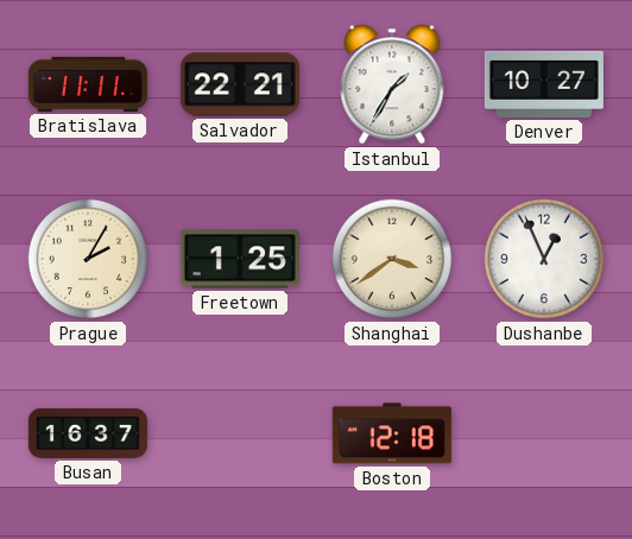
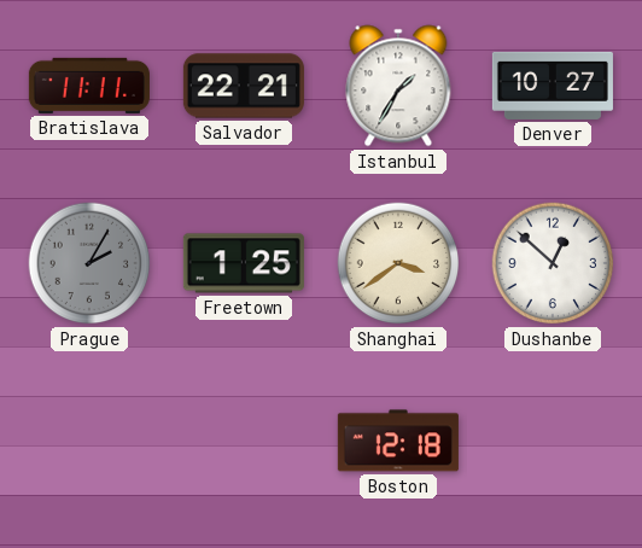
Prague dial: cream -> grey (89, 263)
Dushanbe: 12:56 -> 12:52 (553, 263)
Busan: 16:37 -> none (88, 433)
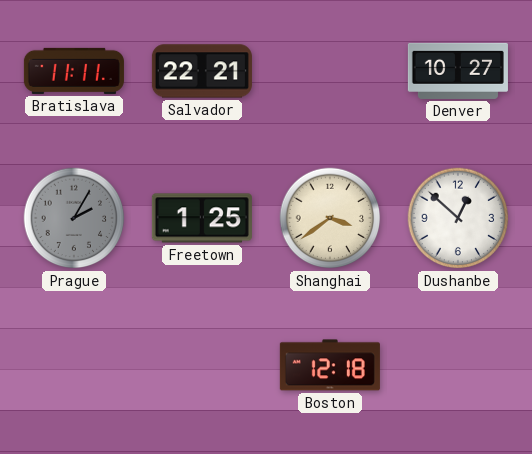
Istanbul: 1:35 -> none (398, 86)
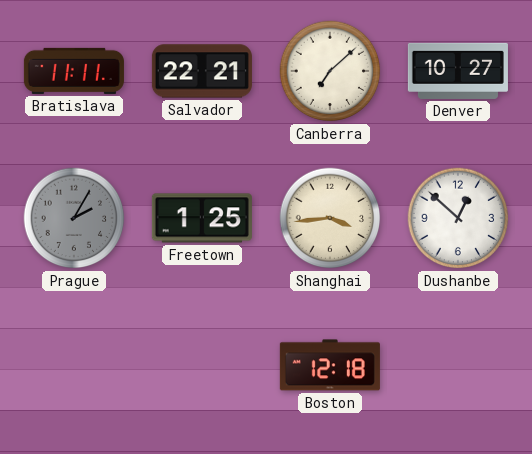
Canberra: none -> 7:08 (330, 71)
Shanghai: 3:39 -> 3:44 (330, 218)
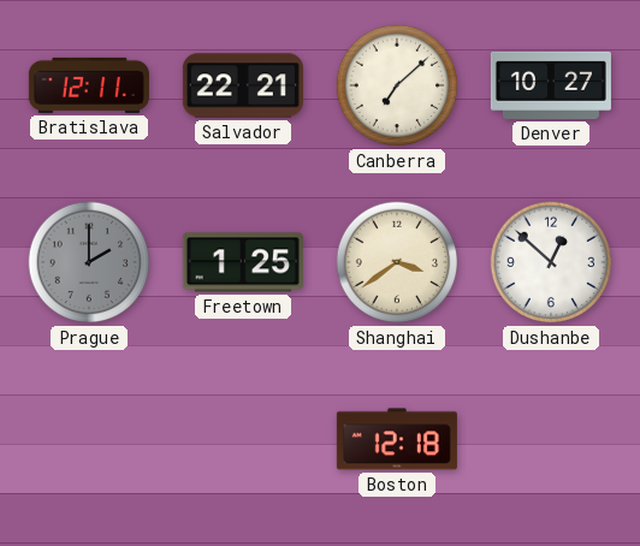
Bratislava: 11:11 -> 12:11 (89, 85)
Prague: 2:05 -> 2:00 (89, 262)
Shanghai: 3:44 -> 3:39 (397, 262)
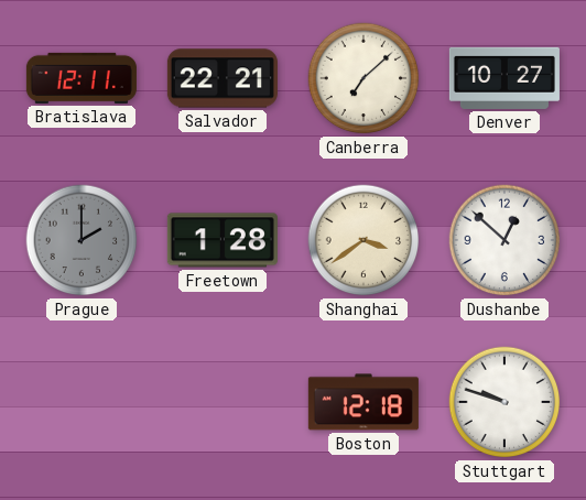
Freetown: 1:25 -> 1:28 (223, 240)
Stuttgart: none -> 9:48 (504, 402)
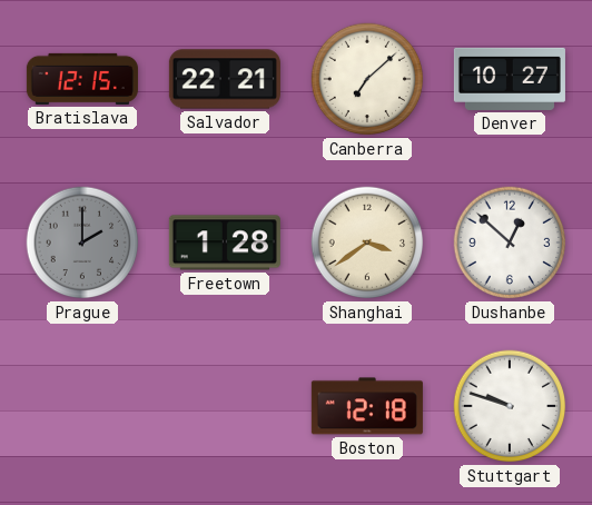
Bratislava: 12:11 -> 12:15 (82, 79)
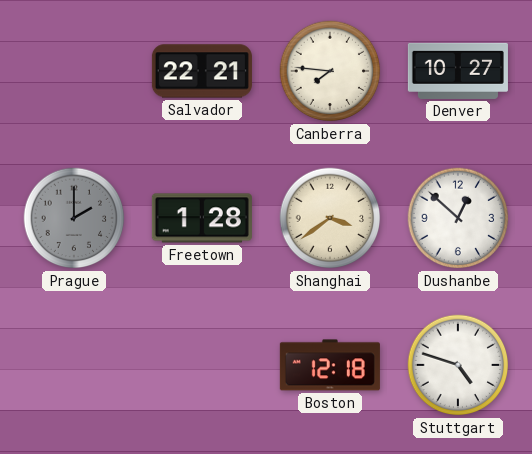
Bratislava: 12:15 -> none (82, 79)
Canberra: 7:08 -> 7:46 (330, 71)
Stuttgart: 9:48 -> 4:48 (458, 365)
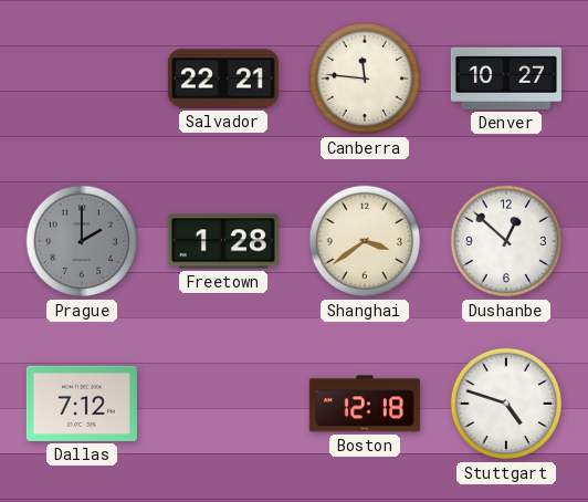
Canberra: 7:46 -> 11:46 (365, 79)
Dallas: none -> 7:12 (82, 404)
